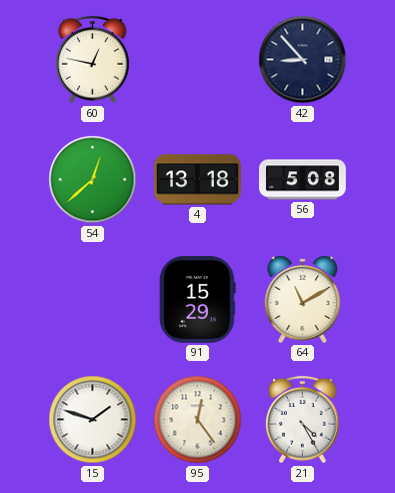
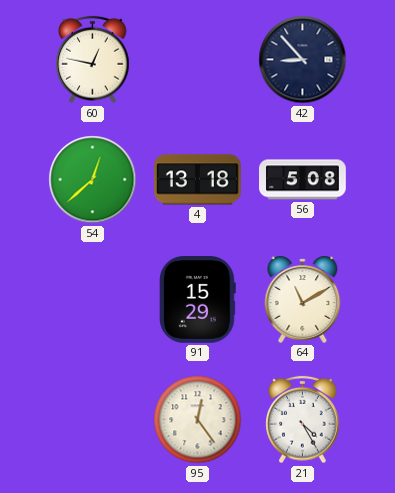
15: 1:48 -> none (93, 420)
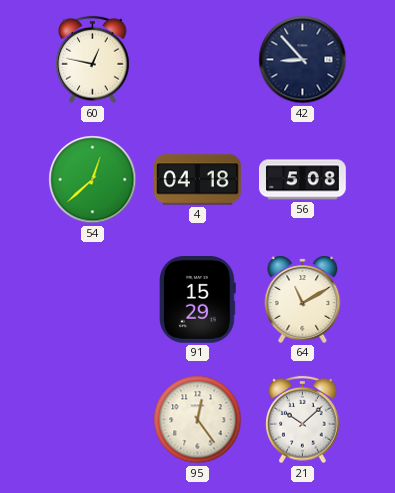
4: 13:18 -> 04:18 (198, 180)
21: 4:25 -> 10:08 (303, 420)
